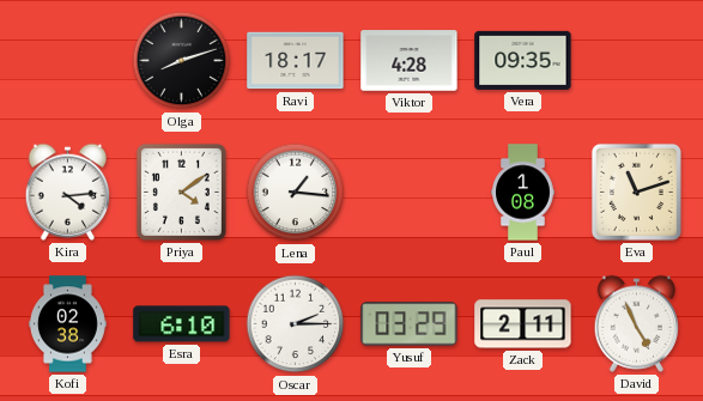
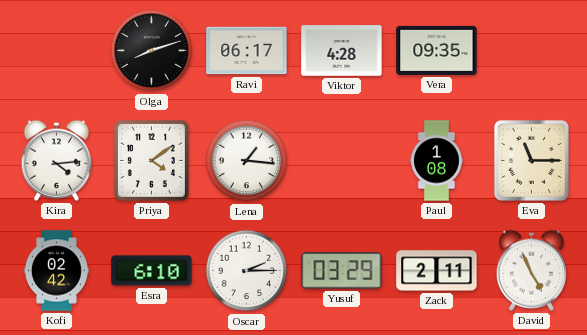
Ravi: 18:17 -> 06:17 (247, 51)
Eva: 11:12 -> 11:15 (531, 160)
Kofi: 02:38 -> 02:42 (57, 271)
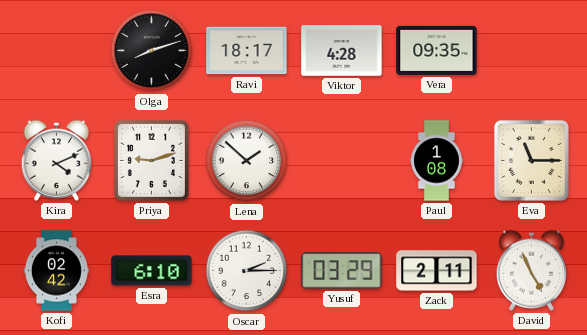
Ravi: 06:17 -> 18:17 (247, 51)
Kira: 4:14 -> 4:11 (56, 160)
Priya: 4:09 -> 9:12 (151, 160)
Lena: 1:16 -> 1:52 (247, 161)
